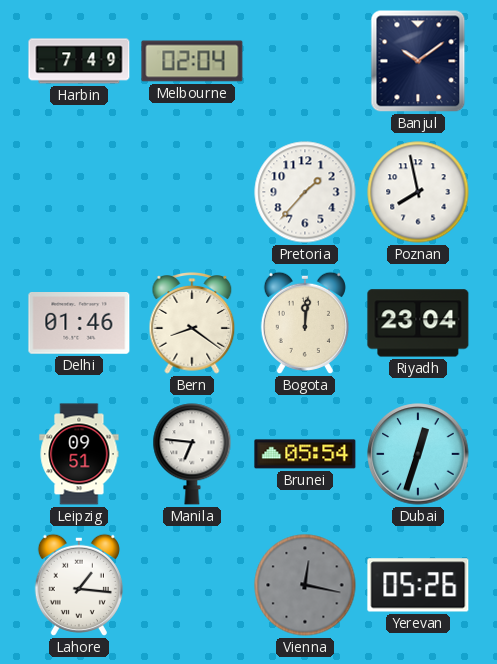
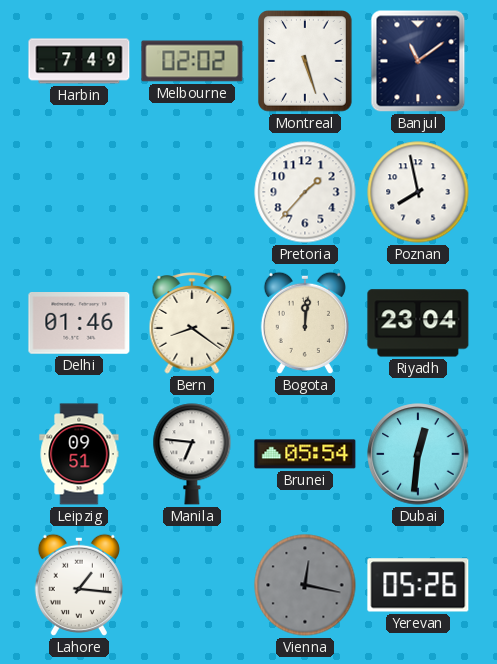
Melbourne: 02:04 -> 02:02 (192, 61)
Montreal: none -> 5:27 (306, 62)
Banjul: 10:09 -> 11:09 (418, 61)
Dubai: 12:33 -> 12:31 (418, 454)
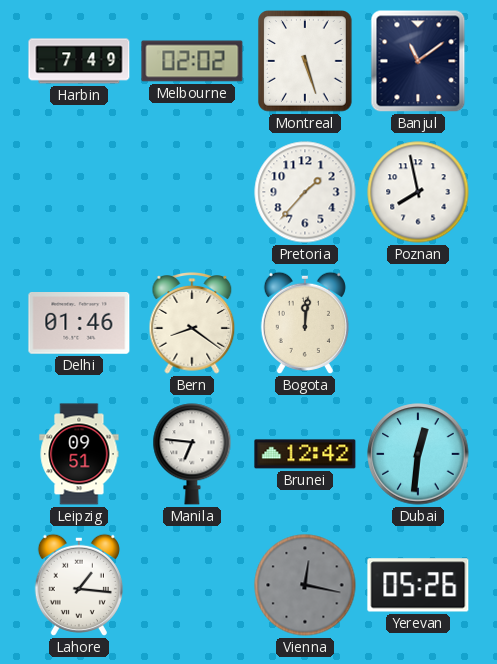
Riyadh: 23:04 -> none (418, 323)
Brunei: 05:54 -> 12:42 (305, 454)
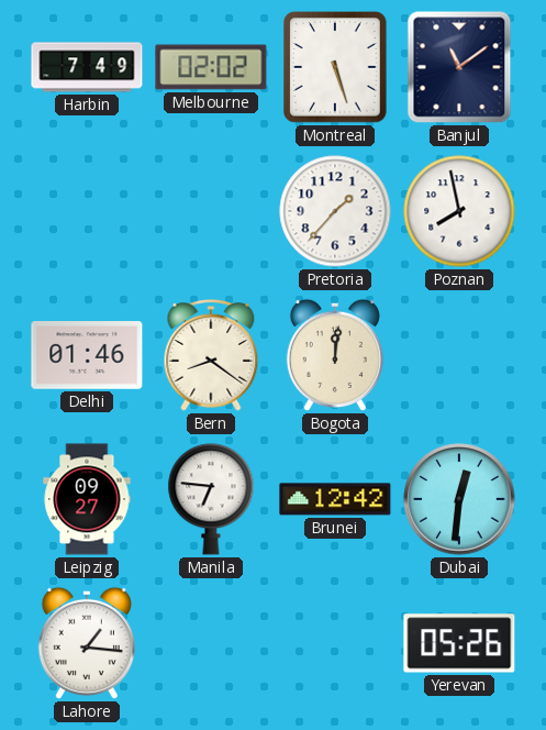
Leipzig: 09:51 -> 09:27 (87, 499)
Vienna: 12:17 -> none (305, 585)
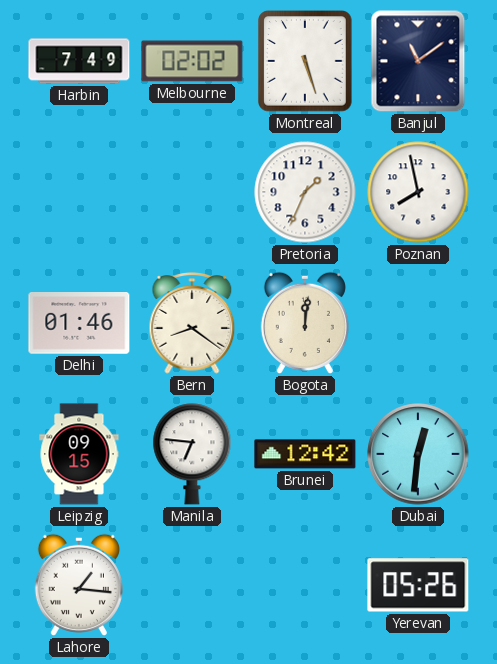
Pretoria: 1:37 -> 1:34 (305, 192)
Leipzig: 09:27 -> 09:15 (79, 454)
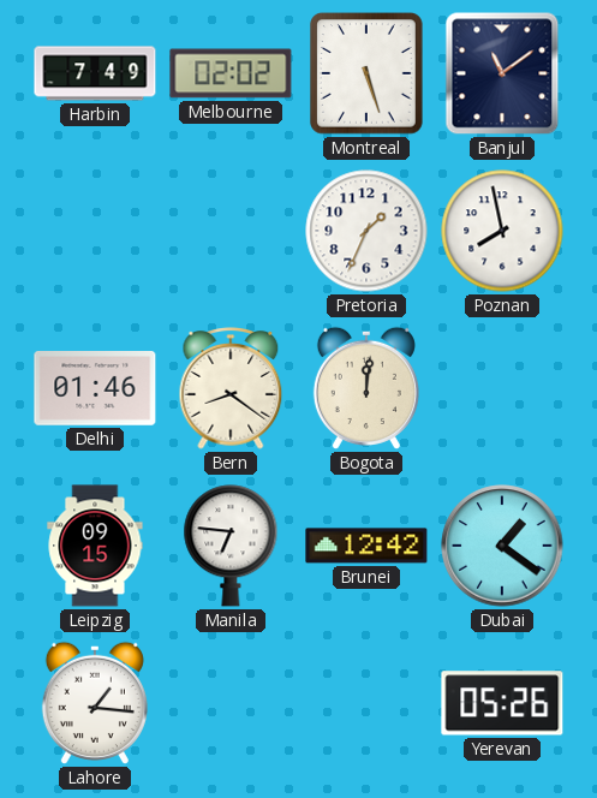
Dubai: 12:31 -> 1:21 (502, 546)
